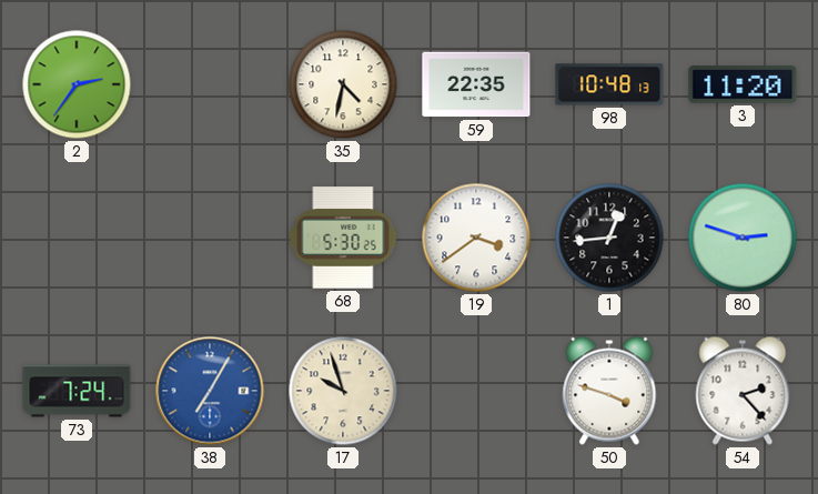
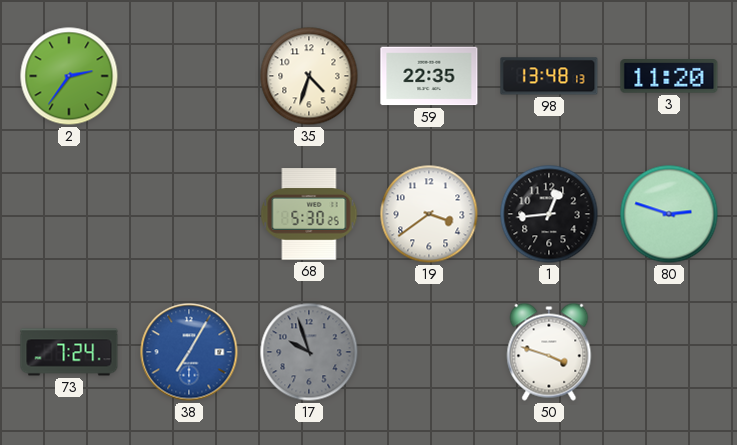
35: 4:32 -> 4:33 (309, 76)
98: 10:48 -> 13:48 (549, 76)
17 dial: cream -> grey (309, 352)
54: 2:23 -> none (743, 391)
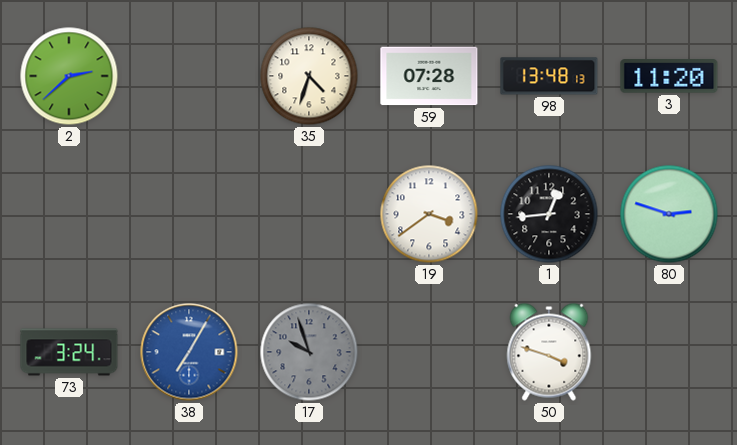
2: 2:36 -> 2:38 (69, 76)
59: 22:35 -> 07:28 (429, 76)
68: 5:30 -> none (309, 214)
73: 7:24 -> 3:24 (69, 352)
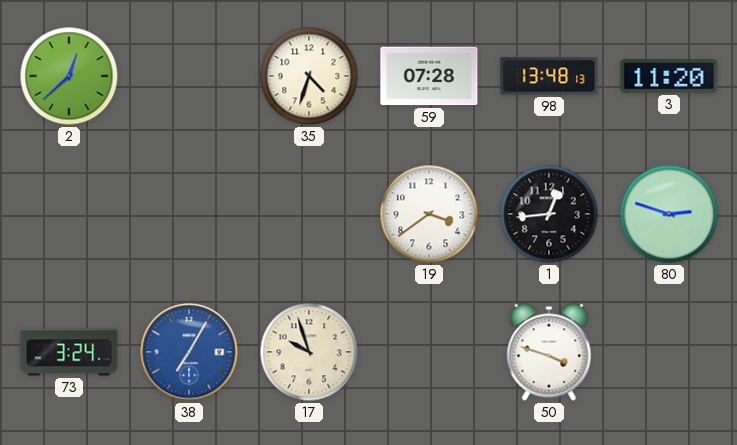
2: 2:38 -> 12:38 (69, 76)
17 dial: grey -> cream (309, 352)
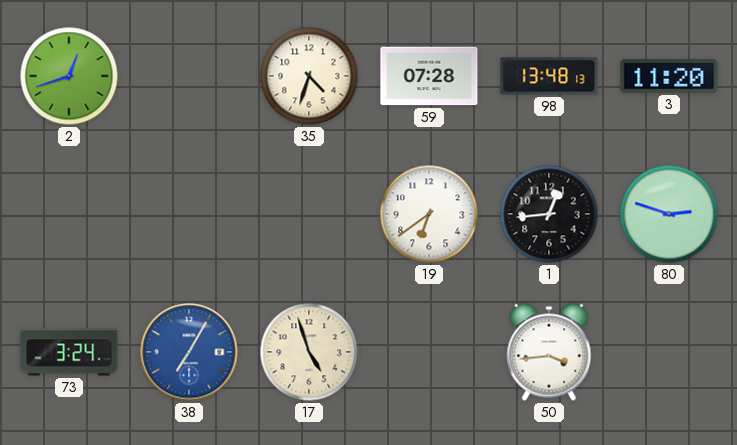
2: 12:38 -> 12:42 (69, 76)
19: 3:39 -> 6:39 (429, 214)
17: 9:57 -> 4:57 (309, 352)
50: 3:48 -> 3:44 (549, 352)
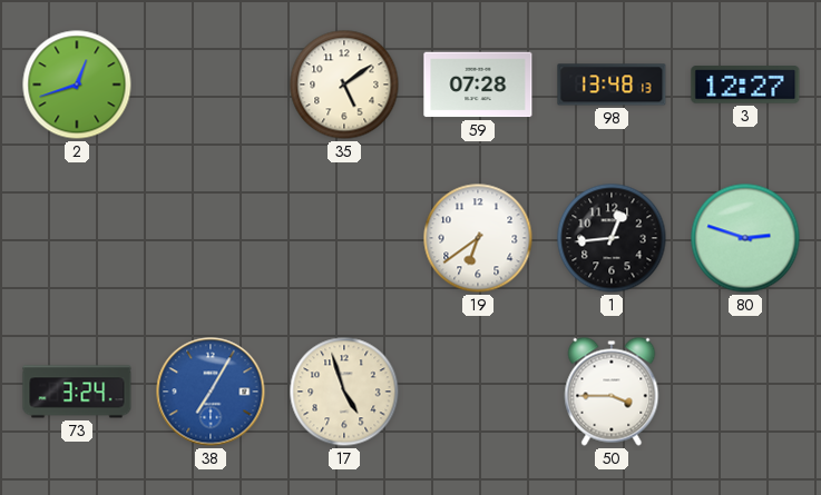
35: 4:33 -> 5:09 (344, 85)
3: 11:20 -> 12:27 (745, 85)
50: 3:44 -> 3:45 (612, 392)
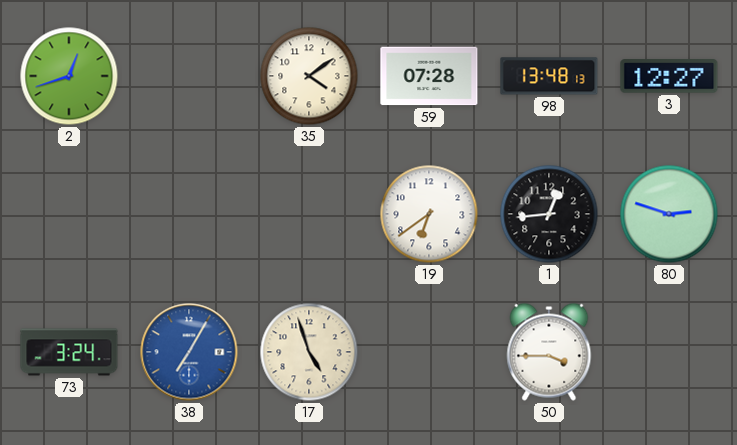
35: 5:09 -> 4:09 (309, 76)
